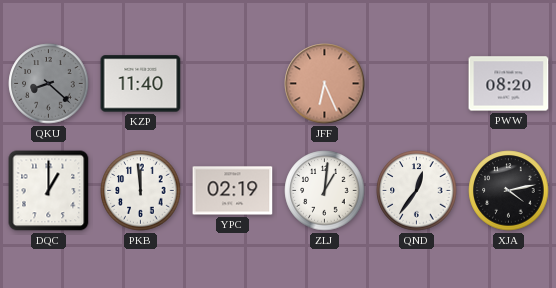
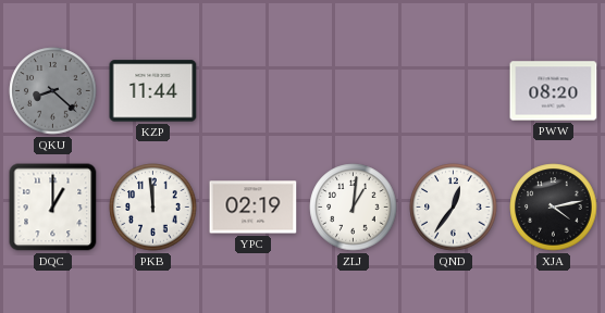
KZP: 11:40 -> 11:44 (153, 91)
JFF: 6:26 -> none (325, 84)
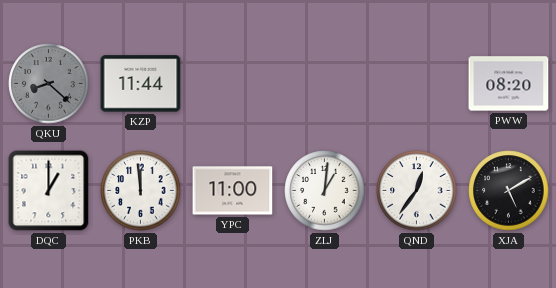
YPC: 02:19 -> 11:00 (233, 191)
XJA: 4:13 -> 5:10 (509, 191)
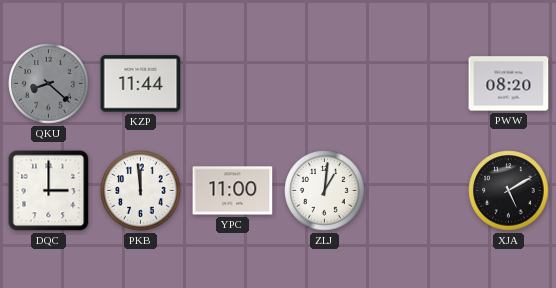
DQC: 1:00 -> 3:00 (49, 191)
QND: 12:36 -> none (417, 191)
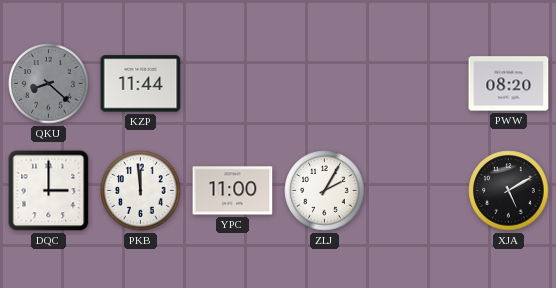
ZLJ: 1:01 -> 2:05 (325, 191)
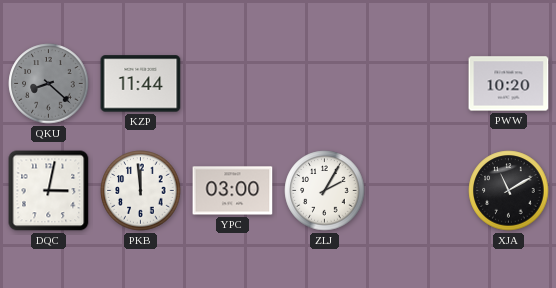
PWW: 08:20 -> 10:20 (509, 84)
DQC: 3:00 -> 3:02 (49, 191)
YPC: 11:00 -> 03:00 (233, 191)
XJA: 5:10 -> 11:10 (509, 191)
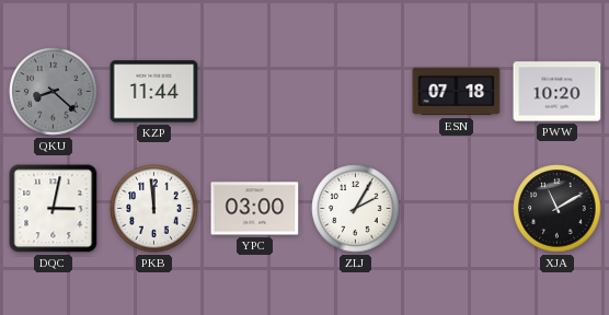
ESN: none -> 07:18 (457, 92)
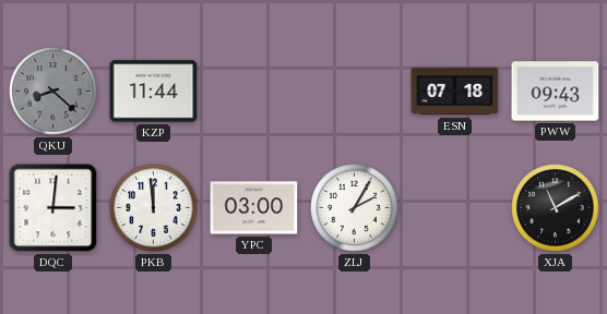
PWW: 10:20 -> 09:43 (556, 92)
DQC: 3:02 -> 3:01 (53, 208)
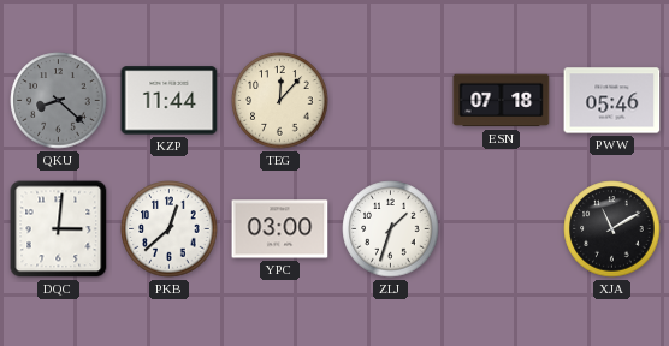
TEG: none -> 12:07 (280, 101)
PWW: 09:43 -> 05:46 (612, 101)
PKB: 11:59 -> 12:38 (170, 229)
ZLJ: 2:05 -> 1:33 (391, 229)
